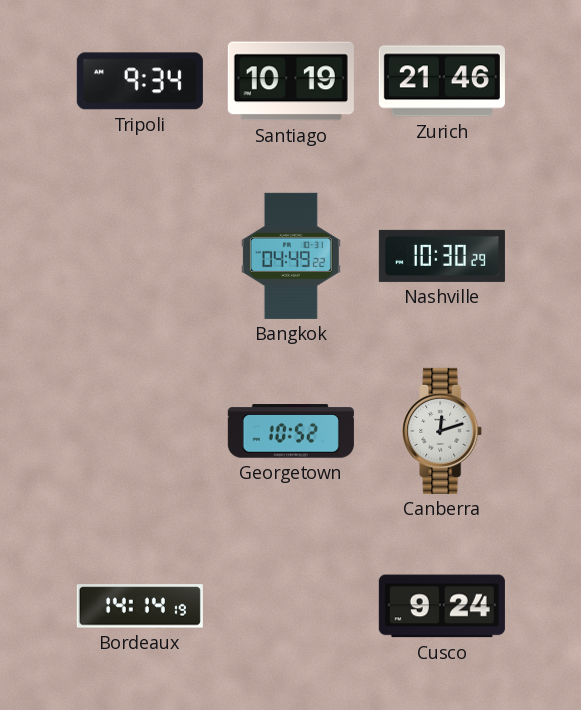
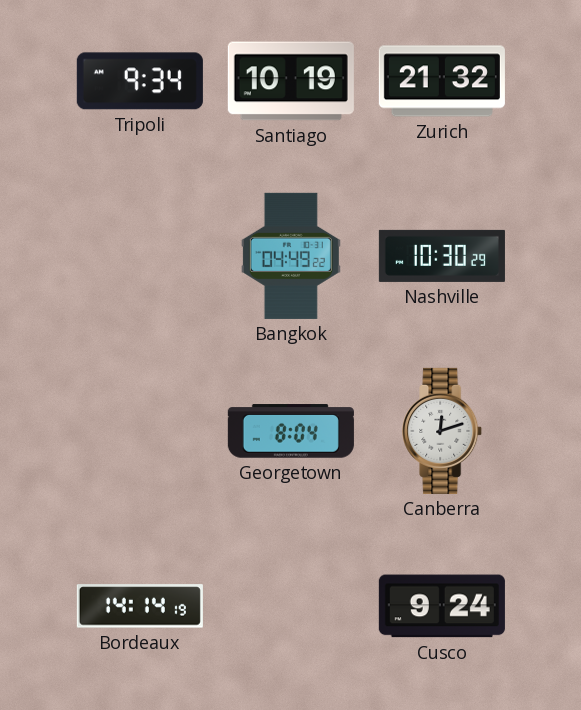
Zurich: 21:46 -> 21:32 (442, 81)
Georgetown: 10:52 -> 8:04 (291, 431)
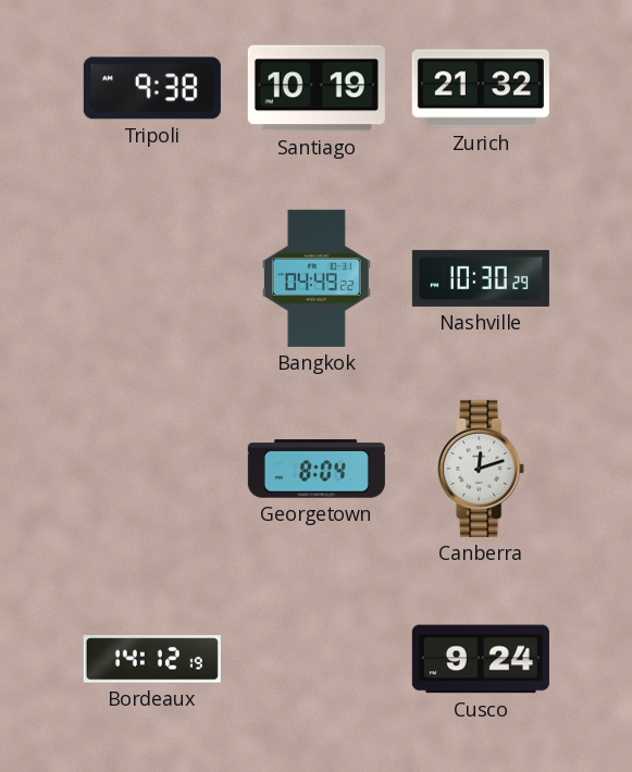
Tripoli: 9:34 -> 9:38 (152, 88)
Bordeaux: 14:14 -> 14:12 (152, 659)
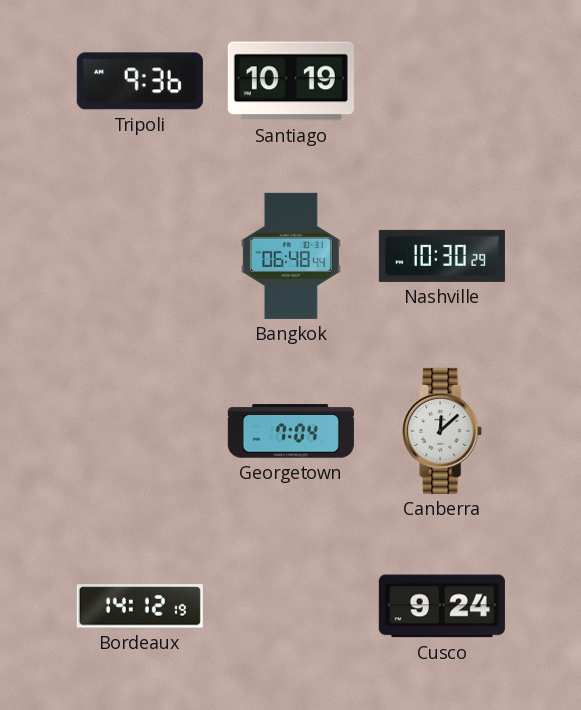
Tripoli: 9:38 -> 9:36 (140, 81)
Zurich: 21:32 -> none (481, 88)
Bangkok: 04:49 -> 06:48 (291, 256)
Georgetown: 8:04 -> 7:04 (291, 431)
Canberra: 12:12 -> 12:08 (443, 431)
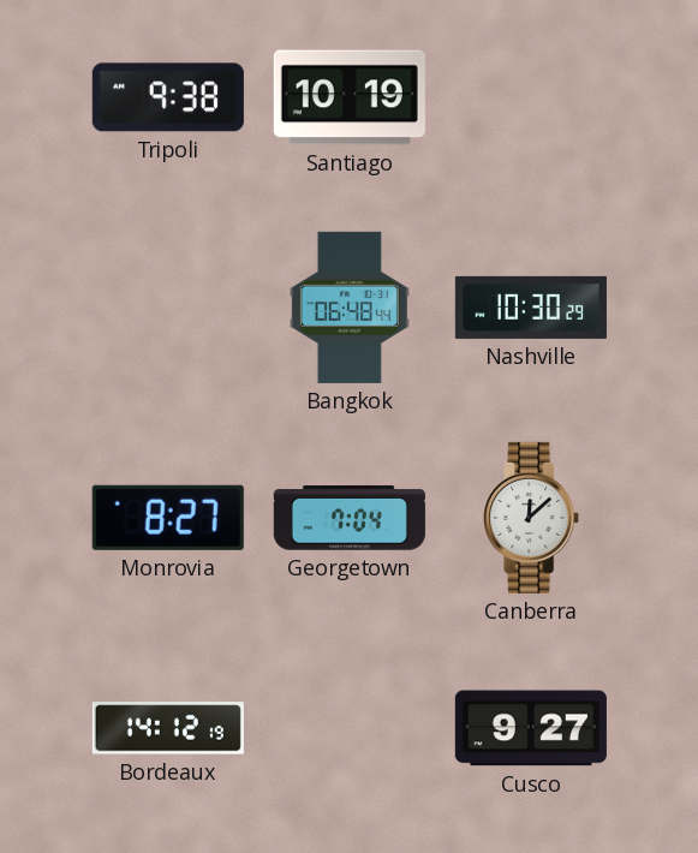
Tripoli: 9:36 -> 9:38 (168, 97)
Monrovia: none -> 8:27 (168, 518)
Cusco: 9:24 -> 9:27 (531, 728)
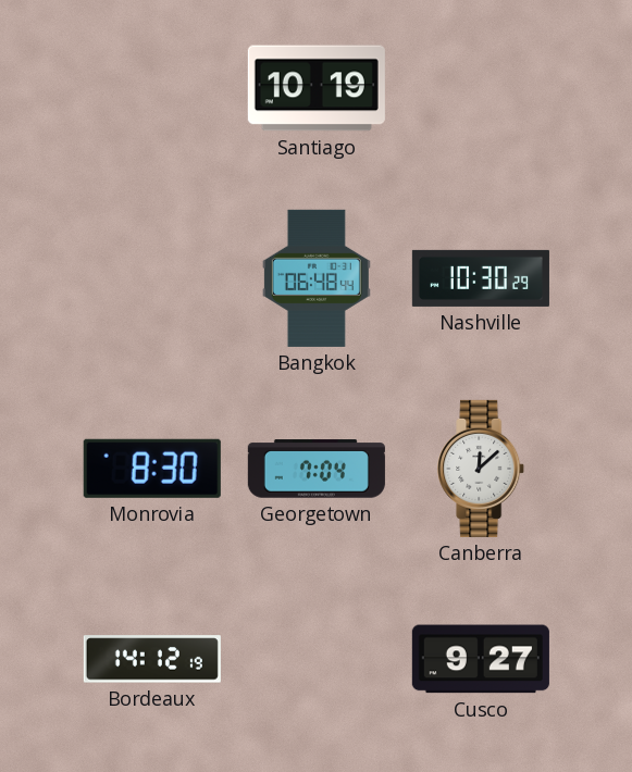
Tripoli: 9:38 -> none (168, 97)
Monrovia: 8:27 -> 8:30 (152, 469)
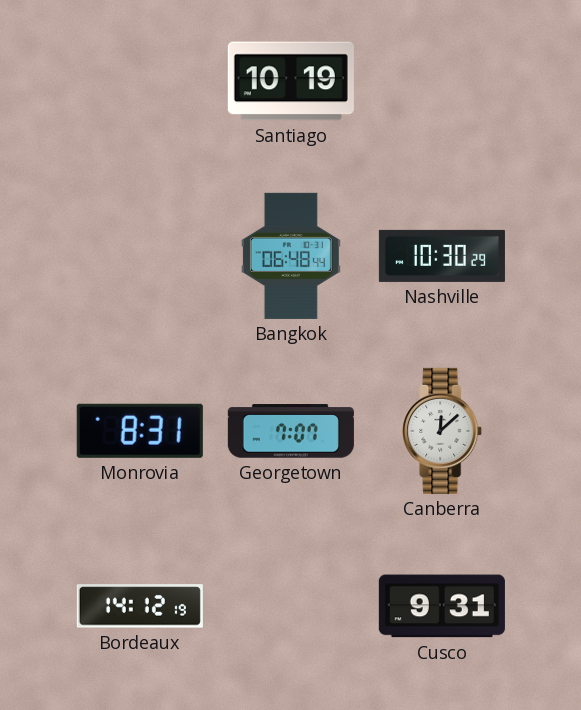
Monrovia: 8:30 -> 8:31 (140, 431)
Georgetown: 7:04 -> 7:07 (291, 431)
Cusco: 9:27 -> 9:31 (442, 606)
